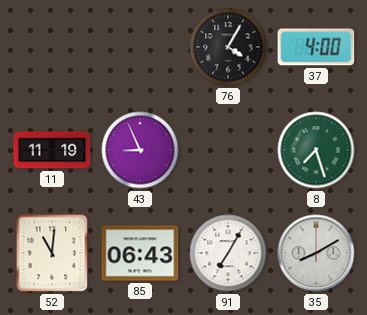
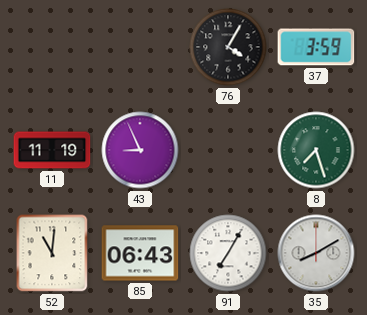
37: 4:00 -> 3:59 (316, 47)
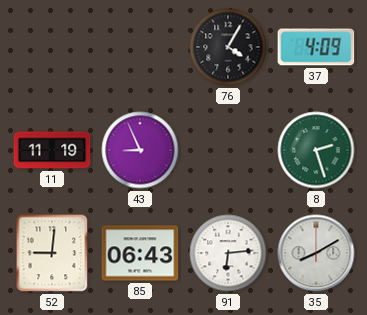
37: 3:59 -> 4:09 (316, 47)
8: 7:27 -> 2:27 (316, 150)
52: 11:01 -> 9:01 (52, 253)
91: 7:05 -> 6:14 (228, 253)
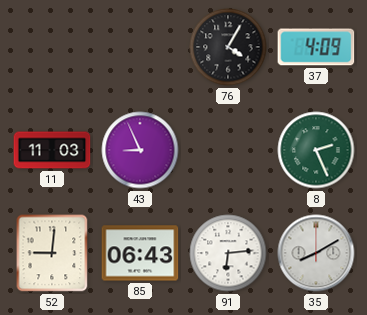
11: 11:19 -> 11:03 (52, 150)
8: 2:27 -> 2:26 (316, 150)
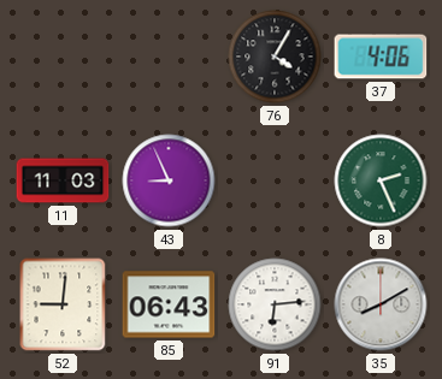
37: 4:09 -> 4:06 (381, 57)
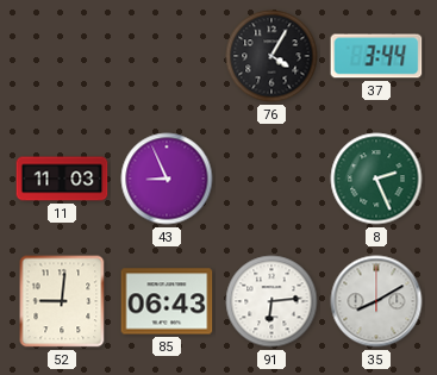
37: 4:06 -> 3:44 (376, 56)
